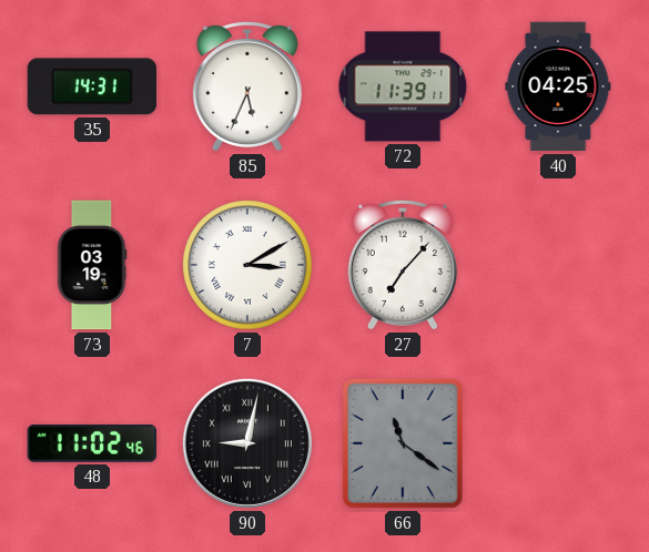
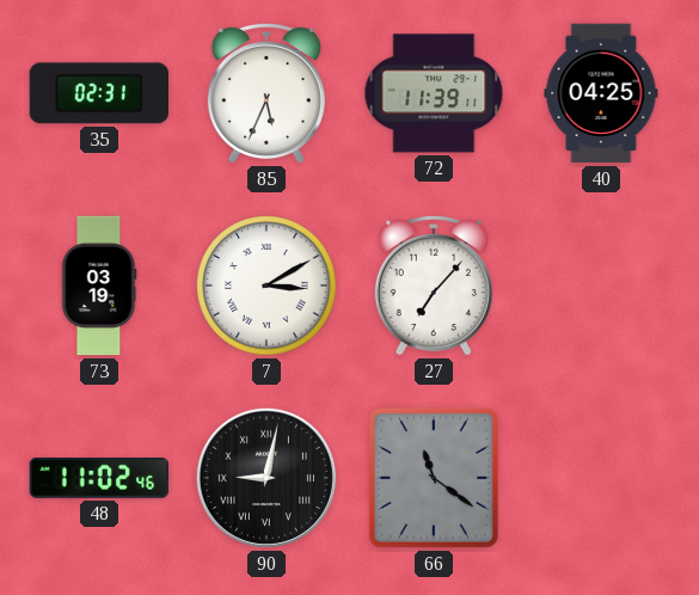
35: 14:31 -> 02:31 (98, 93)
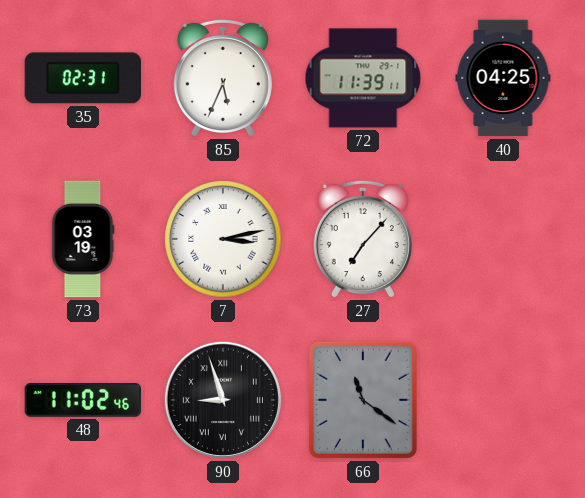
7: 3:10 -> 3:13 (223, 239)
90: 9:02 -> 8:57 (223, 400)
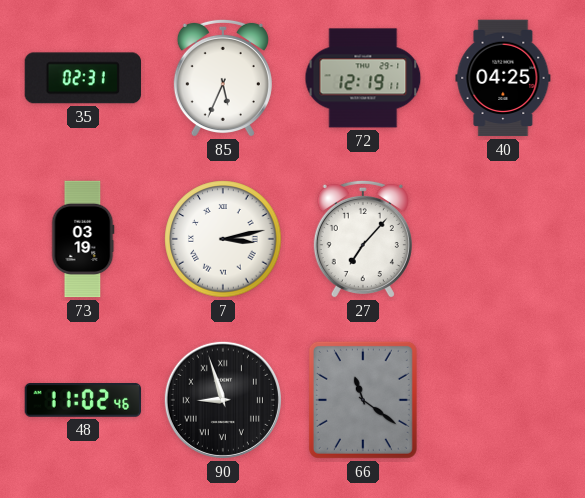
72: 11:39 -> 12:19 (363, 78)
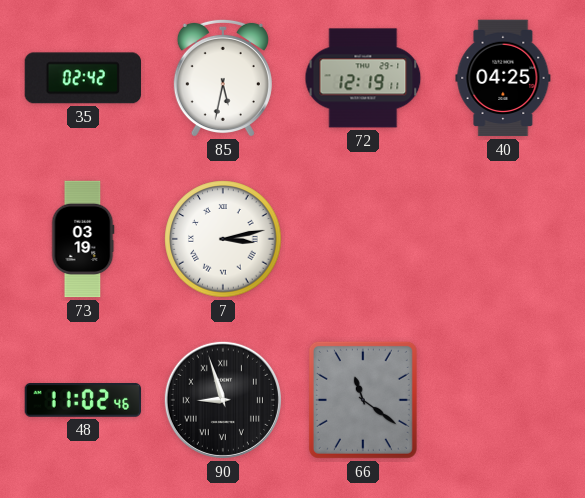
35: 02:31 -> 02:42 (82, 78)
85: 5:34 -> 5:32 (223, 78)
27: 7:07 -> none (363, 239)
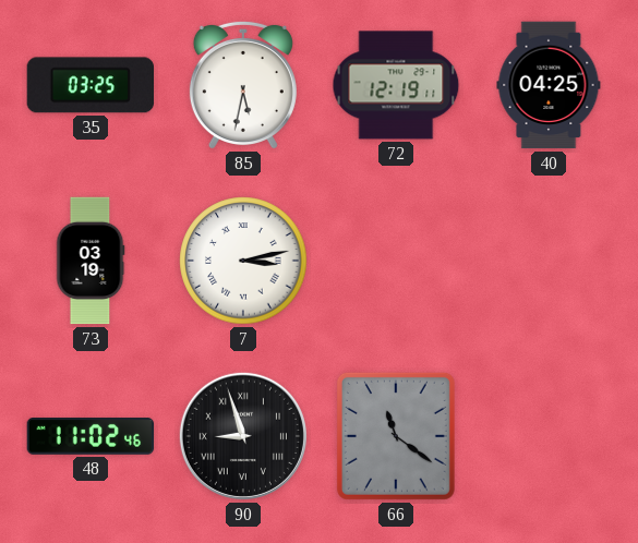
35: 02:42 -> 03:25 (89, 85)
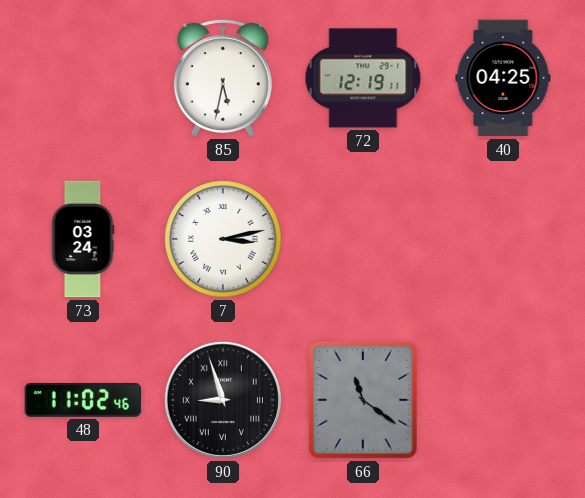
35: 03:25 -> none (89, 85)
73: 03:19 -> 03:24 (83, 239)
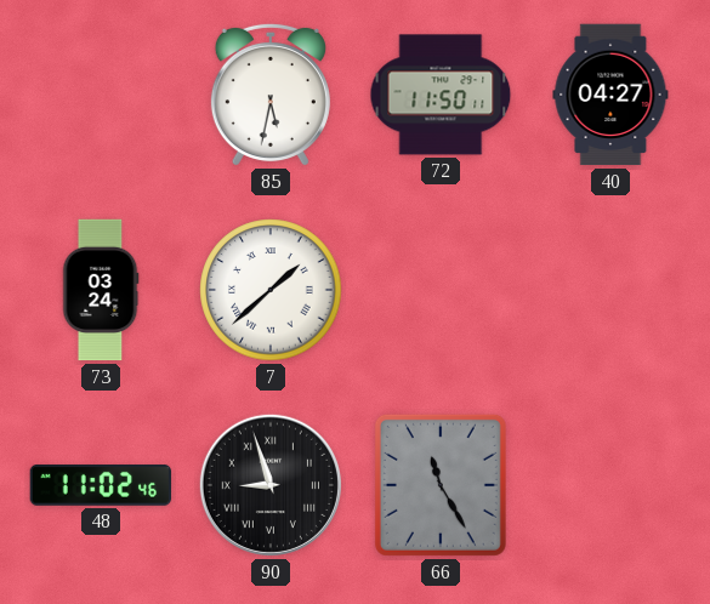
72: 12:19 -> 11:50 (441, 95)
40: 04:25 -> 04:27 (610, 95)
7: 3:13 -> 1:38 (271, 290)
66: 11:21 -> 11:25 (441, 485)
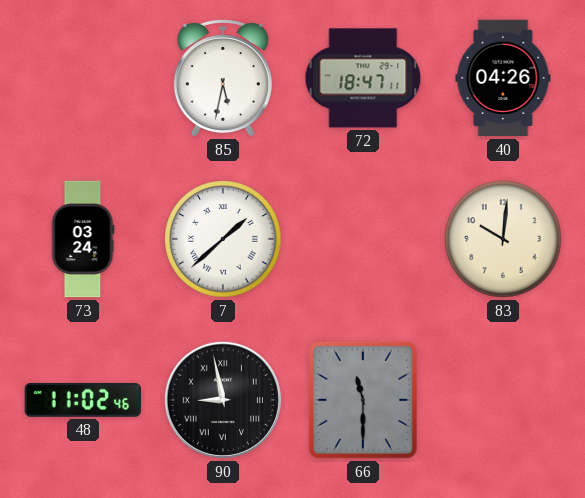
72: 11:50 -> 18:47 (363, 78)
40: 04:27 -> 04:26 (503, 78)
83: none -> 10:01 (503, 239)
90: 8:57 -> 8:58 (223, 400)
66: 11:25 -> 11:30 (363, 400)
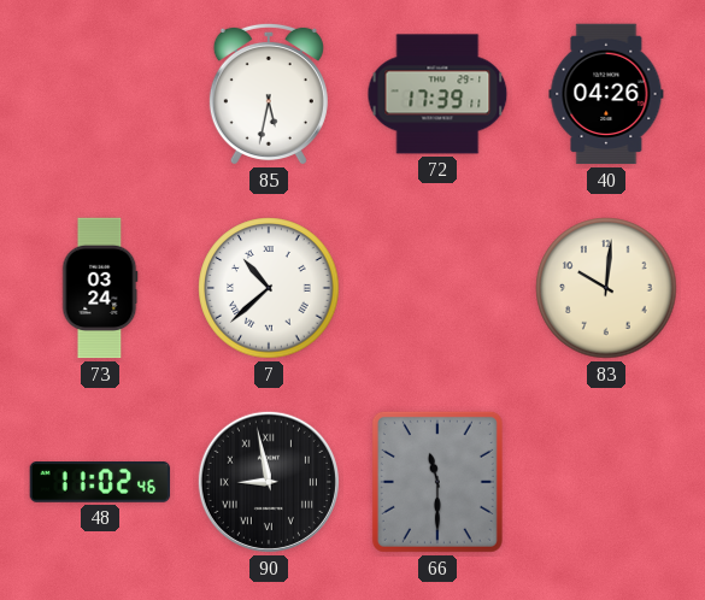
72: 18:47 -> 17:39 (437, 94)
7: 1:38 -> 10:38 (269, 288)
